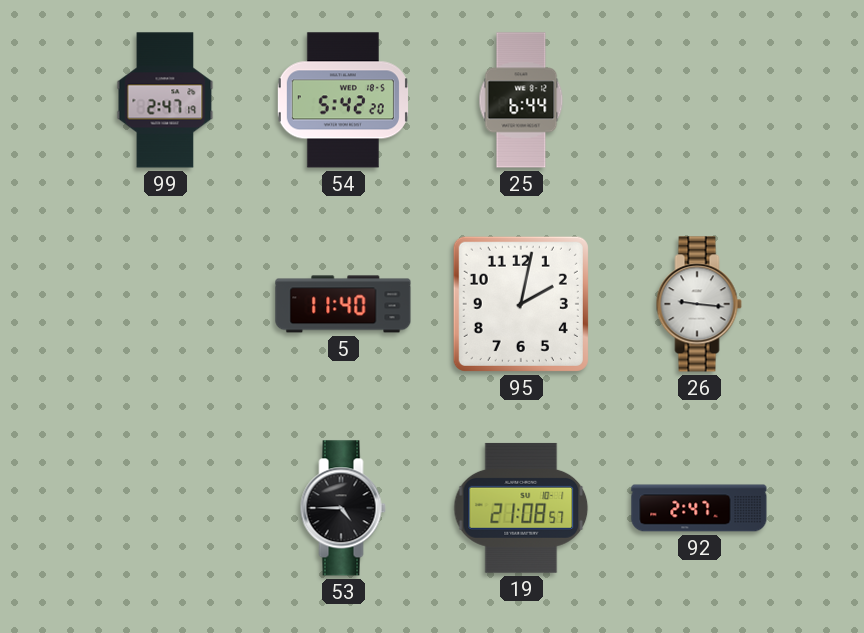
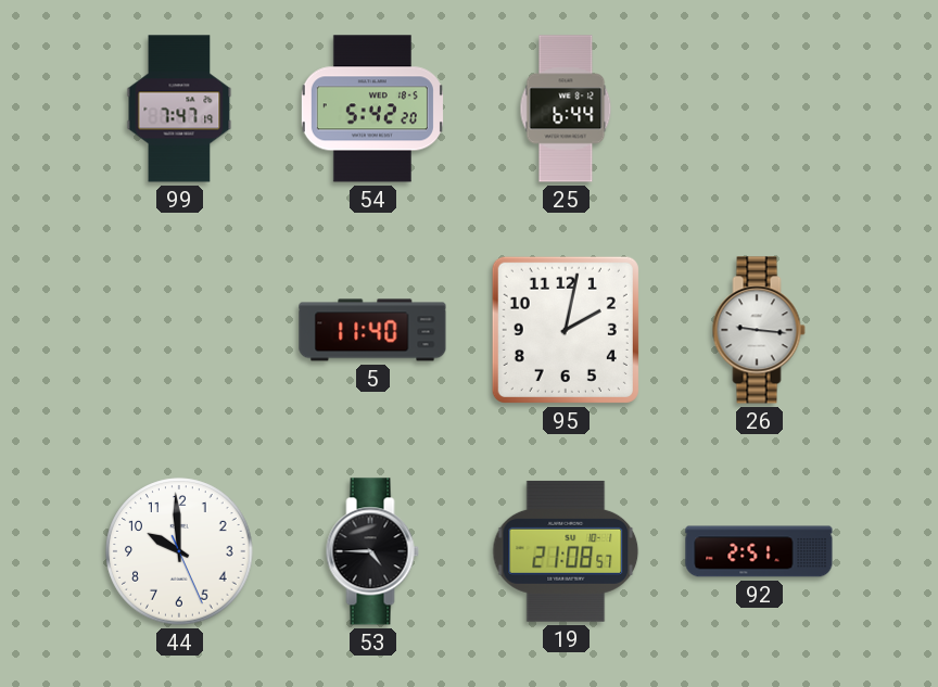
99: 2:47 -> 7:47 (179, 109)
44: none -> 9:59 (179, 551)
92: 2:47 -> 2:51 (759, 551)
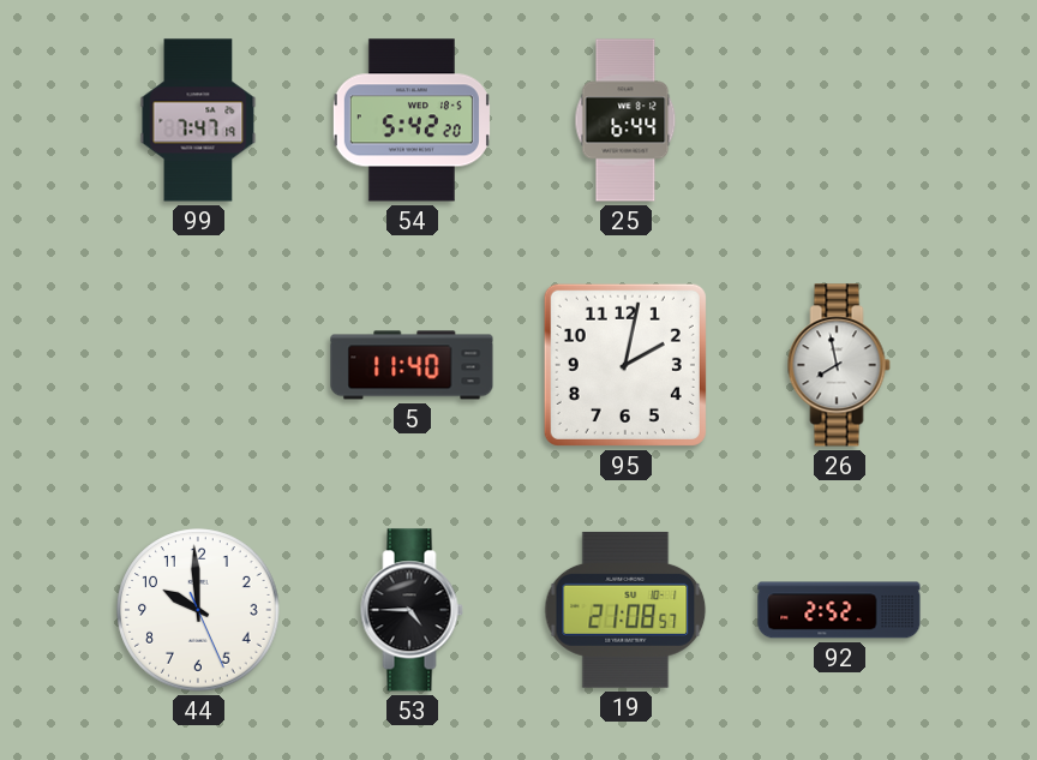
26: 9:16 -> 7:58 (839, 365)
92: 2:51 -> 2:52 (839, 610)
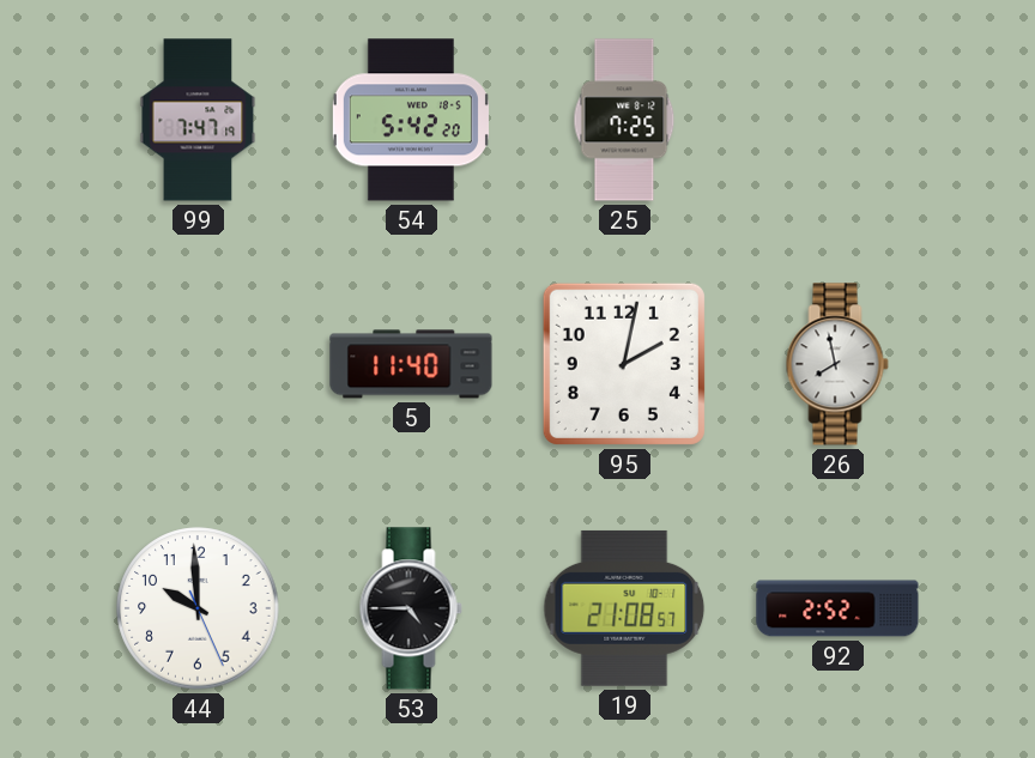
25: 6:44 -> 7:25 (624, 120)
